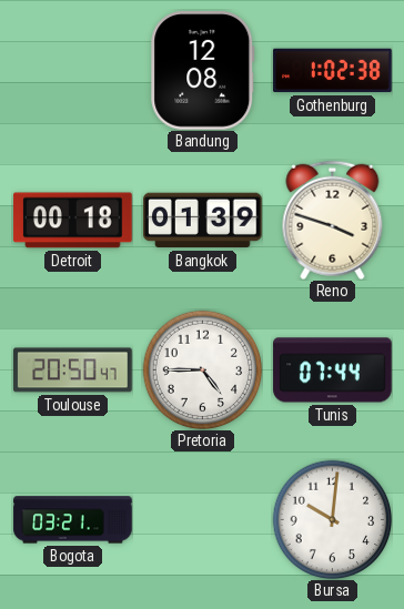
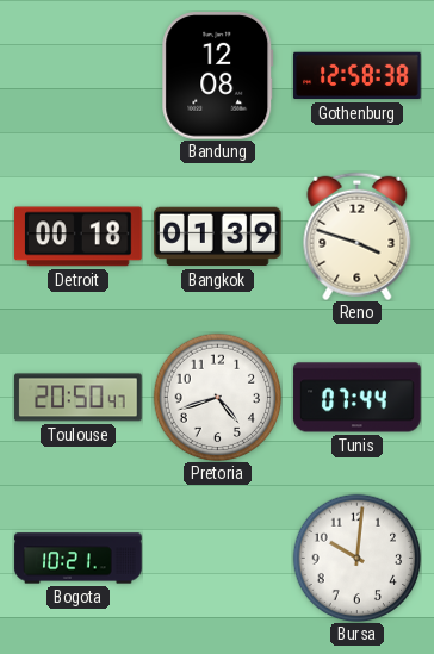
Gothenburg: 1:02 -> 12:58 (358, 76)
Pretoria: 4:45 -> 4:42 (217, 397)
Bogota: 03:21 -> 10:21 (79, 559)
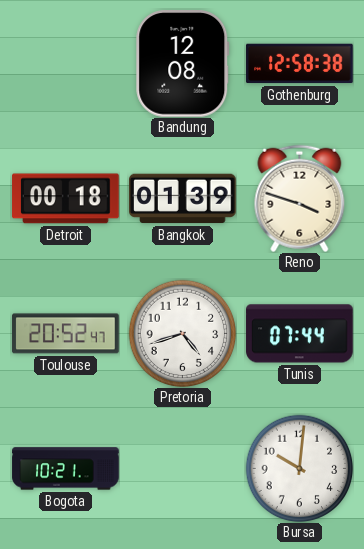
Toulouse: 20:50 -> 20:52 (66, 334)
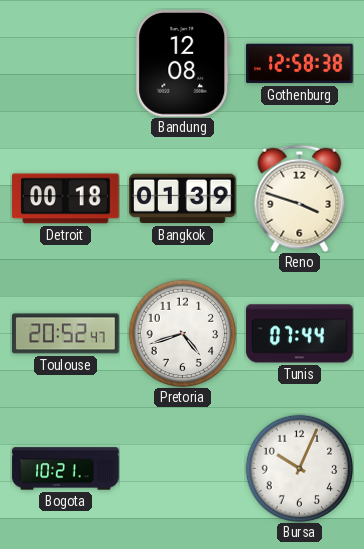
Bursa: 10:01 -> 10:04 (299, 468)
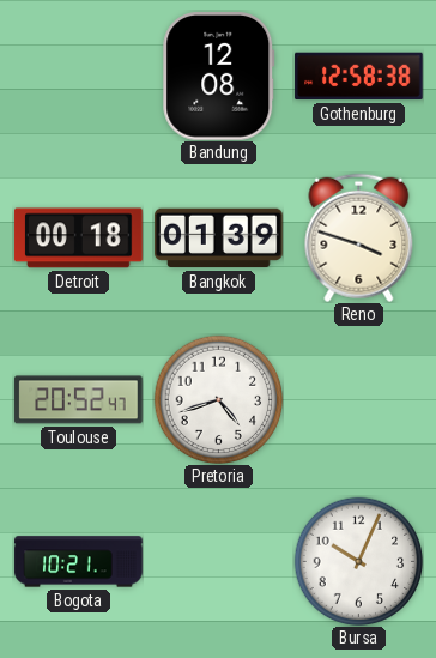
Tunis: 07:44 -> none (300, 334)
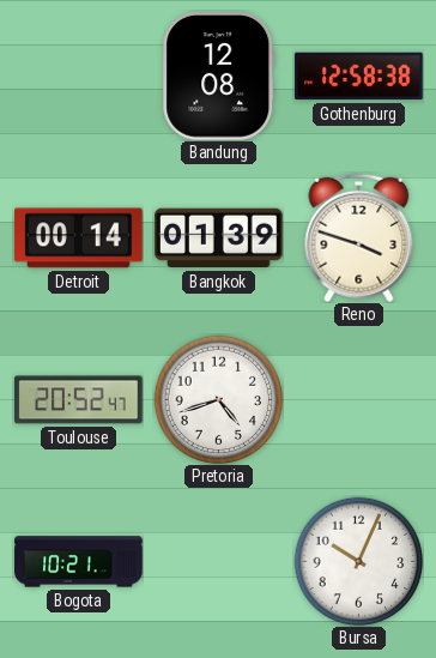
Detroit: 00:18 -> 00:14 (79, 239)
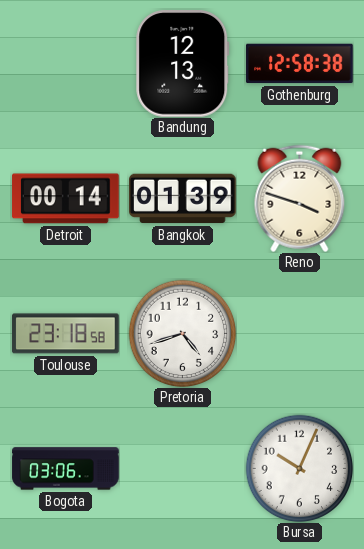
Bandung: 12:08 -> 12:13 (183, 64)
Toulouse: 20:52 -> 23:18 (66, 334)
Bogota: 10:21 -> 03:06 (66, 469)
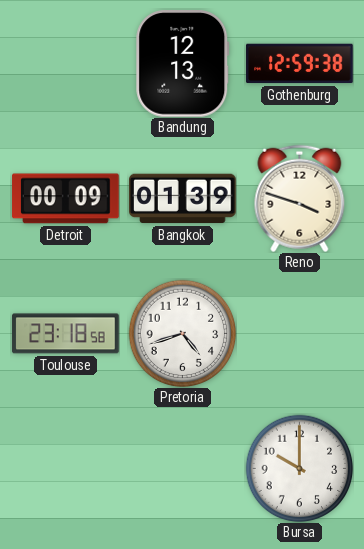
Gothenburg: 12:58 -> 12:59 (300, 64)
Detroit: 00:14 -> 00:09 (66, 199)
Bogota: 03:06 -> none (66, 469)
Bursa: 10:04 -> 10:00 (299, 468)
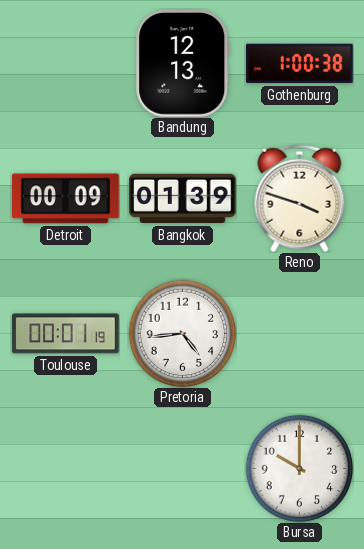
Gothenburg: 12:59 -> 1:00 (300, 64)
Toulouse: 23:18 -> 00:01 (66, 334)
Pretoria: 4:42 -> 4:44 (182, 333)
